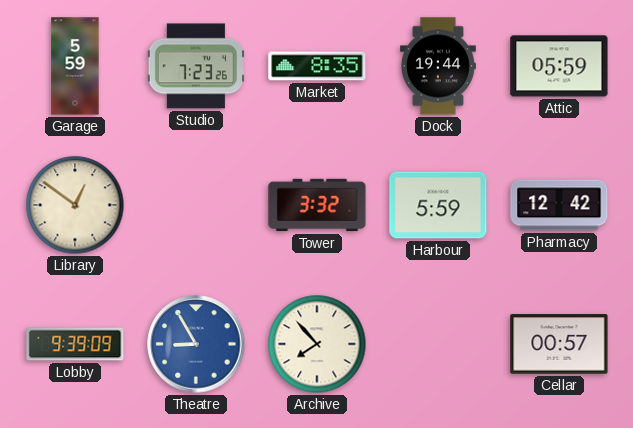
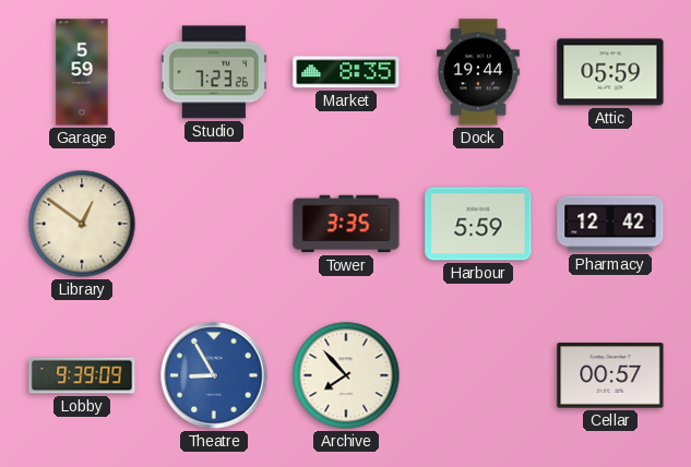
Tower: 3:32 -> 3:35 (346, 224)
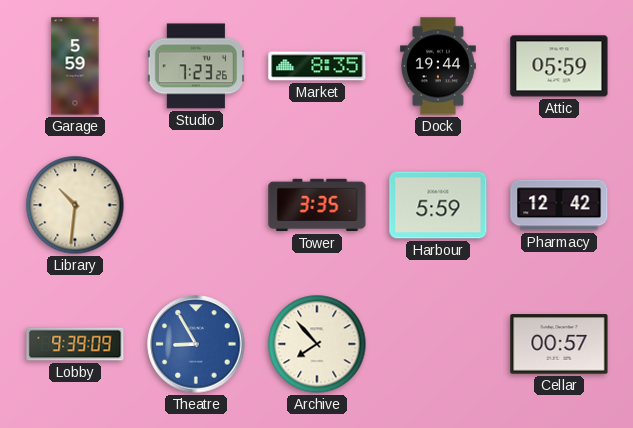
Library: 12:51 -> 10:31 (75, 205)
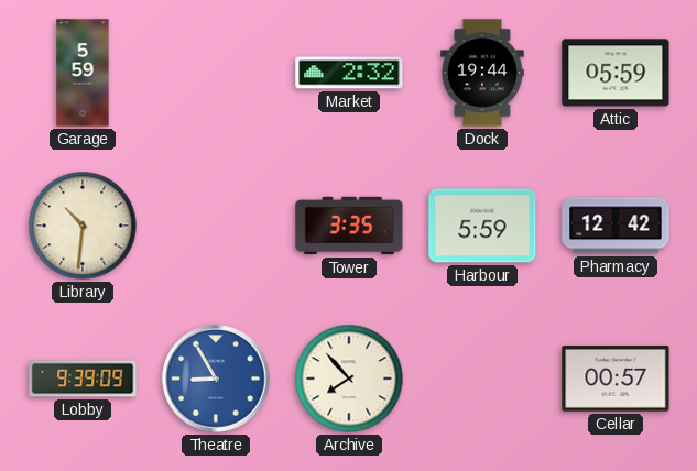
Studio: 7:23 -> none (196, 66)
Market: 8:35 -> 2:32 (349, 73)
